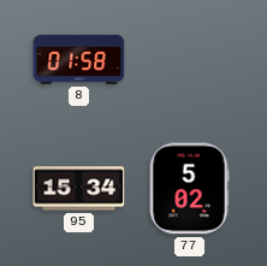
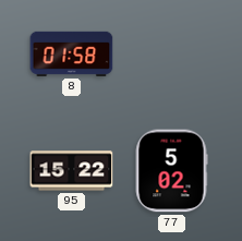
95: 15:34 -> 15:22 (72, 171)
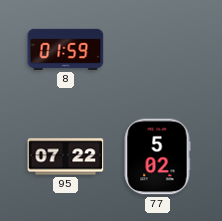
8: 01:58 -> 01:59 (66, 49)
95: 15:22 -> 07:22 (66, 157)
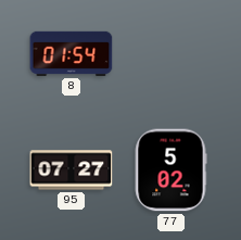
8: 01:59 -> 01:54 (72, 53)
95: 07:22 -> 07:27 (72, 170)
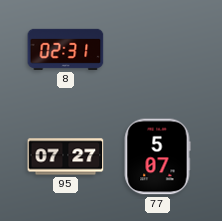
8: 01:54 -> 02:31 (66, 49)
77: 5:02 -> 5:07 (157, 157)
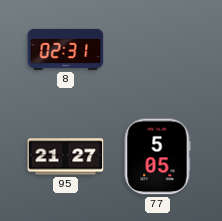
95: 07:27 -> 21:27 (66, 157)
77: 5:07 -> 5:05 (157, 157)
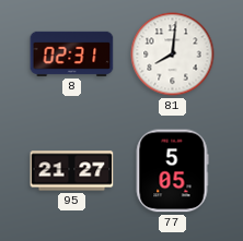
81: none -> 8:01 (173, 55)
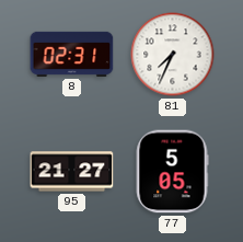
81: 8:01 -> 7:34 (173, 55)
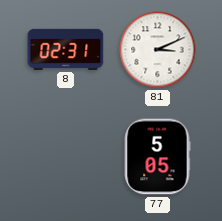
81: 7:34 -> 3:11 (158, 50)
95: 21:27 -> none (72, 172)
